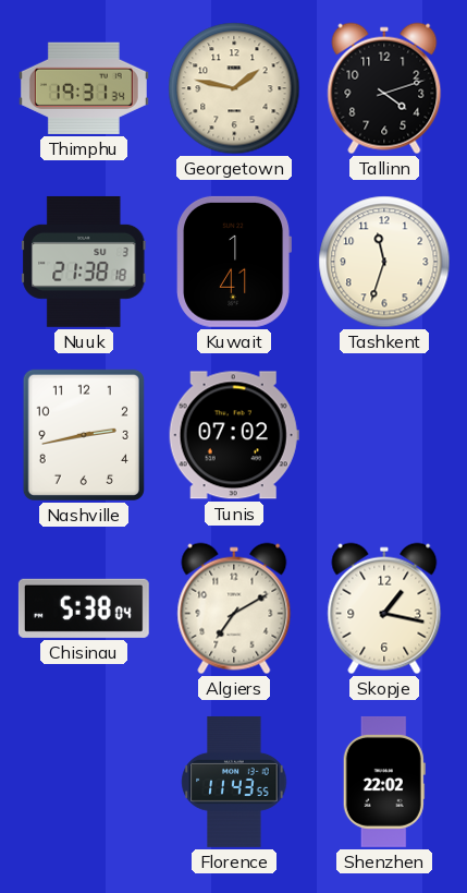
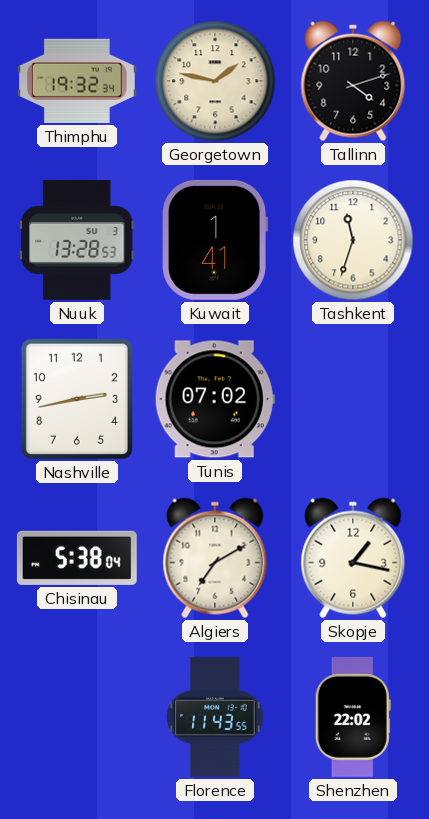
Thimphu: 19:31 -> 19:32 (77, 81)
Nuuk: 21:38 -> 13:28 (77, 240)
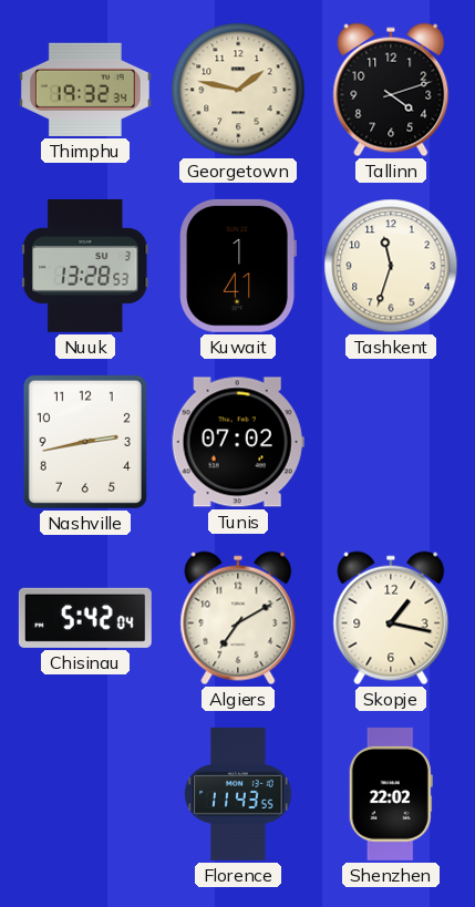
Chisinau: 5:38 -> 5:42 (85, 618)
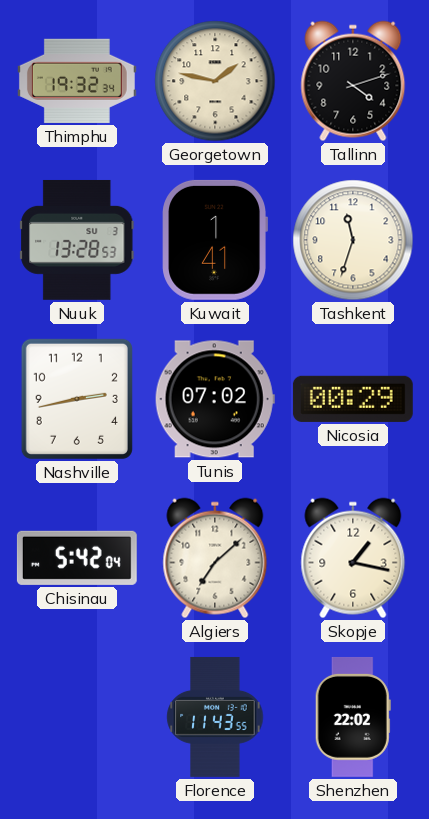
Nicosia: none -> 00:29 (353, 399)
Algiers: 7:10 -> 7:08 (215, 558)
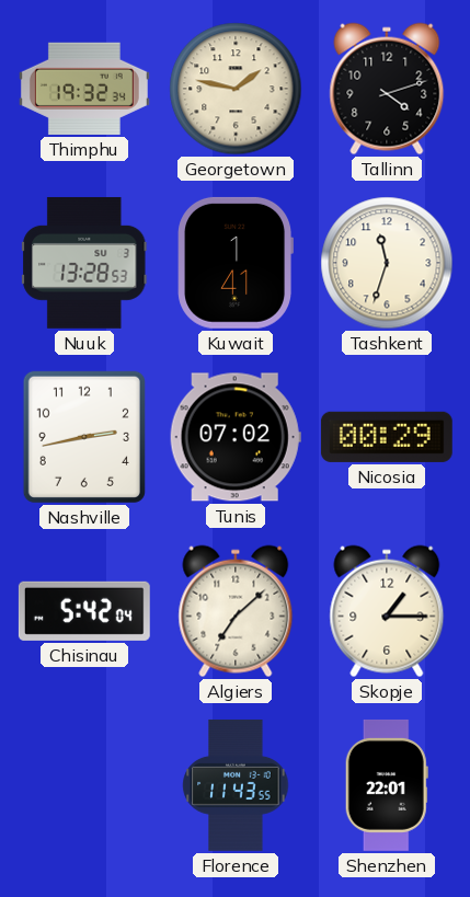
Skopje: 1:17 -> 1:15 (387, 611)
Shenzhen: 22:02 -> 22:01 (387, 785)
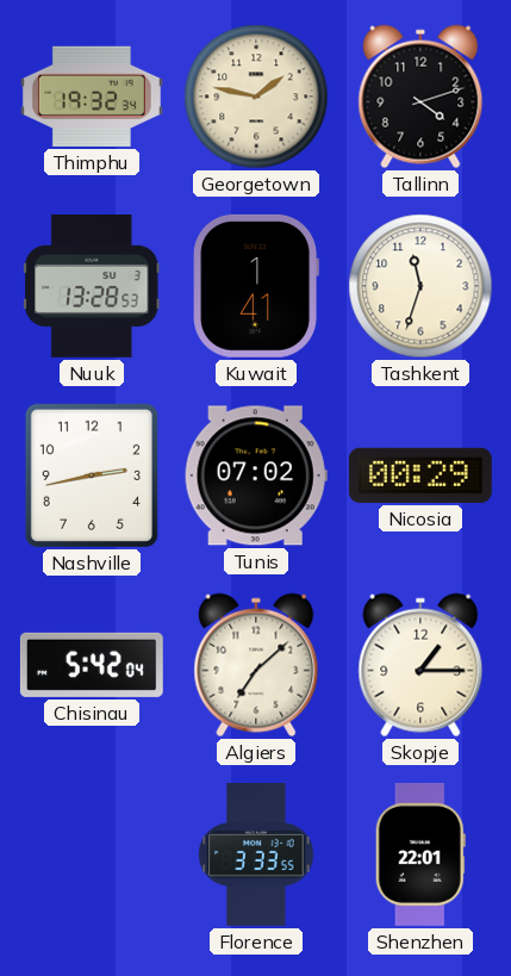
Florence: 11:43 -> 3:33 (256, 854)
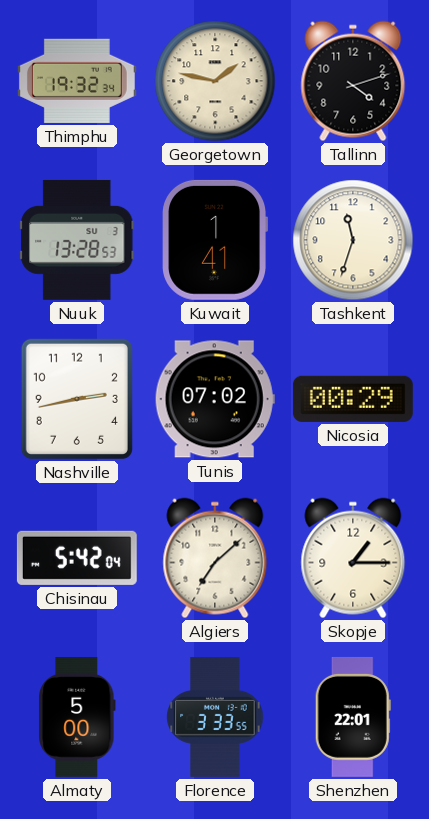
Almaty: none -> 5:00 (78, 717)
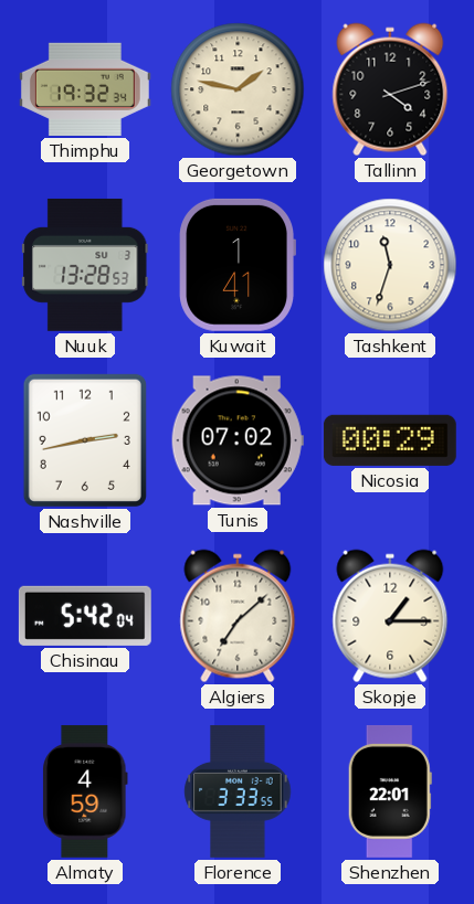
Almaty: 5:00 -> 4:59 (86, 791)
